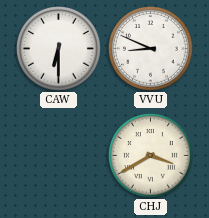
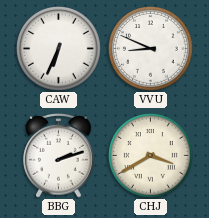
CAW: 6:30 -> 6:34 (59, 49)
BBG: none -> 2:12 (59, 156)
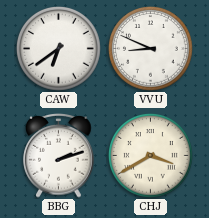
CAW: 6:34 -> 6:39 (59, 49)
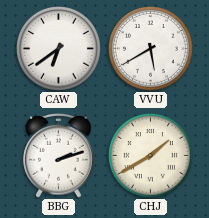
VVU: 8:49 -> 5:40 (151, 49)
CHJ: 3:40 -> 1:40 (151, 156)
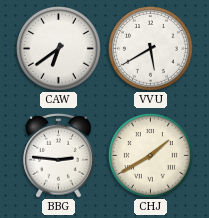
BBG: 2:12 -> 2:46 (59, 156)
